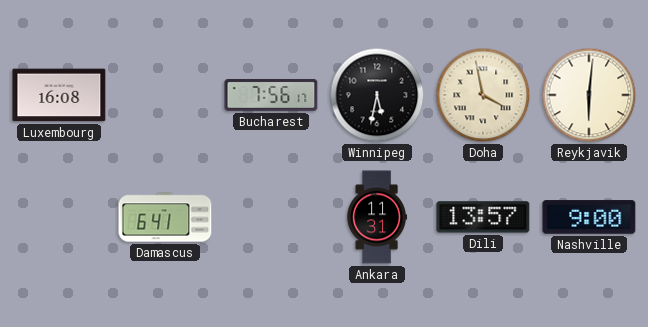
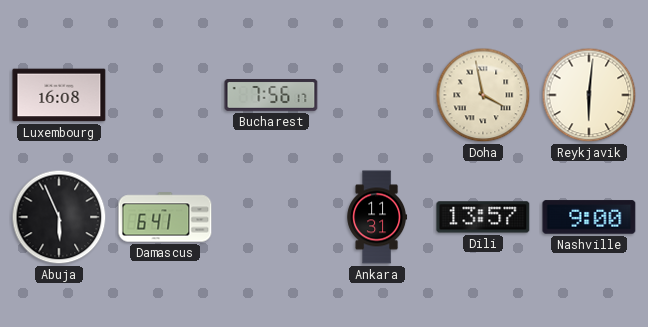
Winnipeg: 5:32 -> none (377, 95)
Abuja: none -> 5:56 (59, 217)
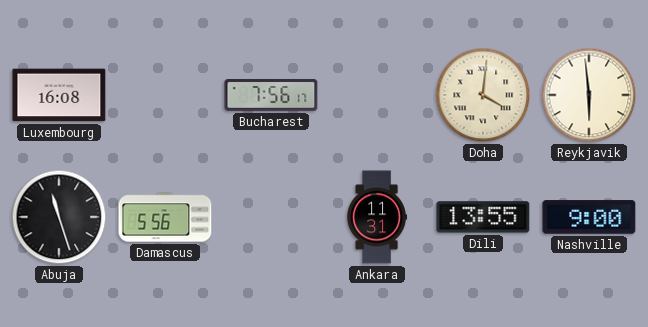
Doha: 3:58 -> 4:01 (483, 95)
Reykjavik: 6:01 -> 5:59 (589, 95)
Abuja: 5:56 -> 11:27 (59, 217)
Damascus: 6:41 -> 5:56 (165, 217)
Dili: 13:57 -> 13:55 (483, 217)
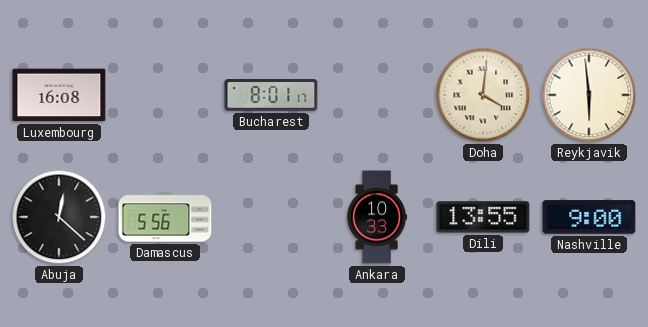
Bucharest: 7:56 -> 8:01 (271, 96)
Abuja: 11:27 -> 12:22 (59, 217)
Ankara: 11:31 -> 10:33 (377, 217)
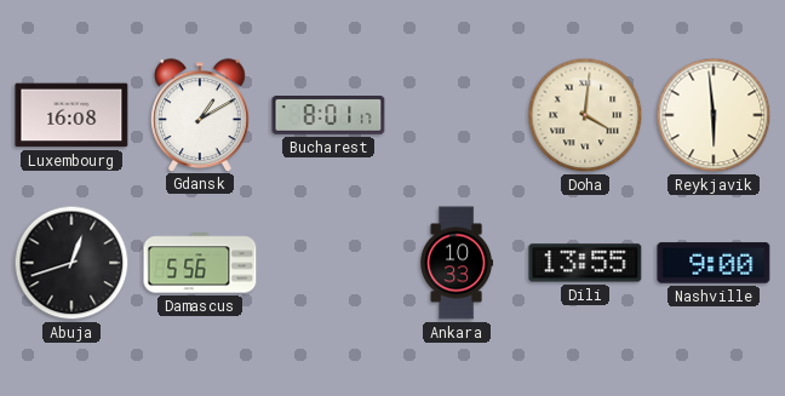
Gdansk: none -> 1:10 (200, 115)
Abuja: 12:22 -> 12:42 (71, 263)
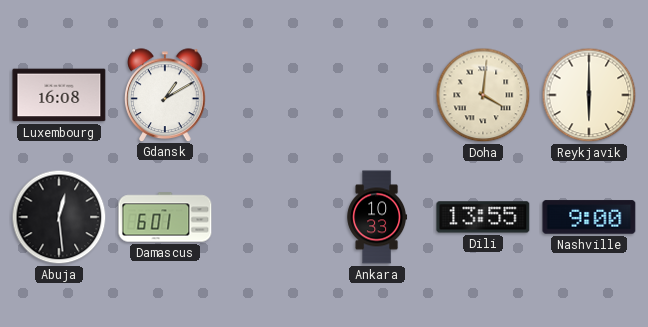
Bucharest: 8:01 -> none (328, 116)
Reykjavik: 5:59 -> 6:00 (589, 95)
Abuja: 12:42 -> 12:29 (59, 217)
Damascus: 5:56 -> 6:01 (165, 217)
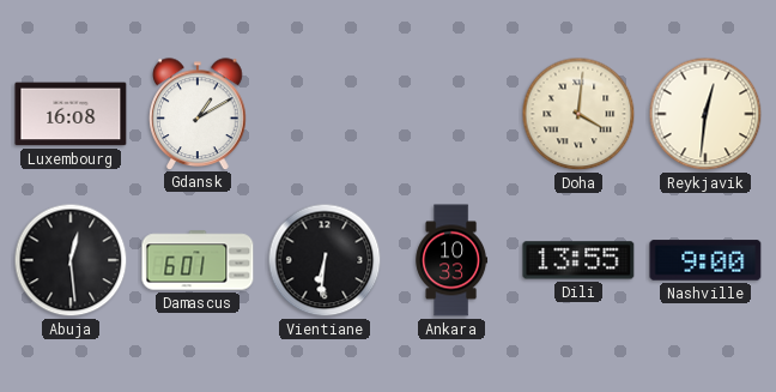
Reykjavik: 6:00 -> 12:31 (705, 114)
Vientiane: none -> 6:31 (325, 260)
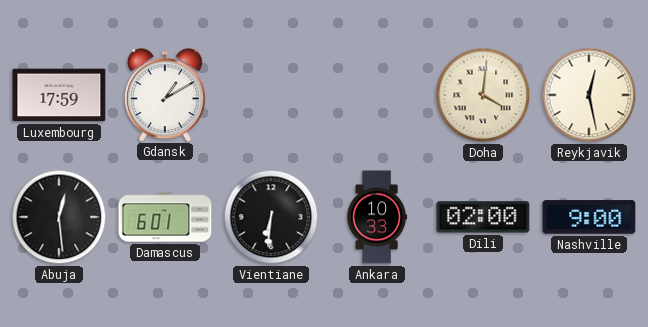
Luxembourg: 16:08 -> 17:59 (59, 95)
Reykjavik: 12:31 -> 12:28 (589, 95)
Dili: 13:55 -> 02:00 (483, 217)
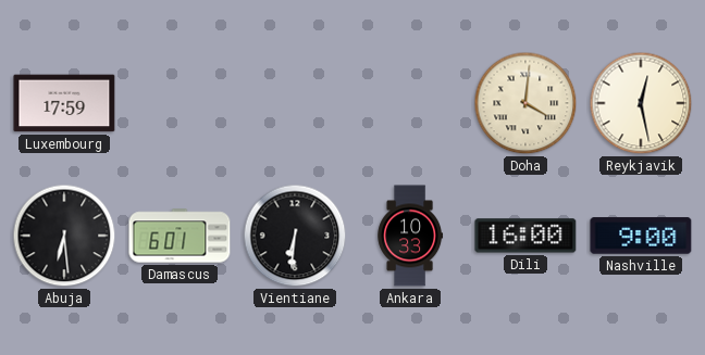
Gdansk: 1:10 -> none (165, 95)
Abuja: 12:29 -> 6:29 (64, 236)
Dili: 02:00 -> 16:00 (525, 236)
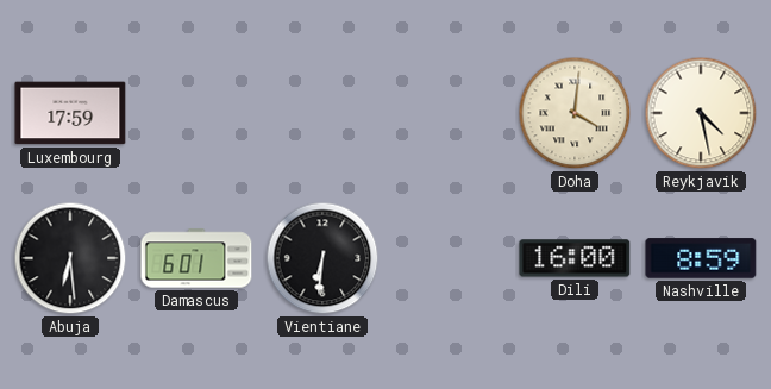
Reykjavik: 12:28 -> 4:28 (701, 113)
Ankara: 10:33 -> none (410, 236)
Nashville: 9:00 -> 8:59 (701, 258)
